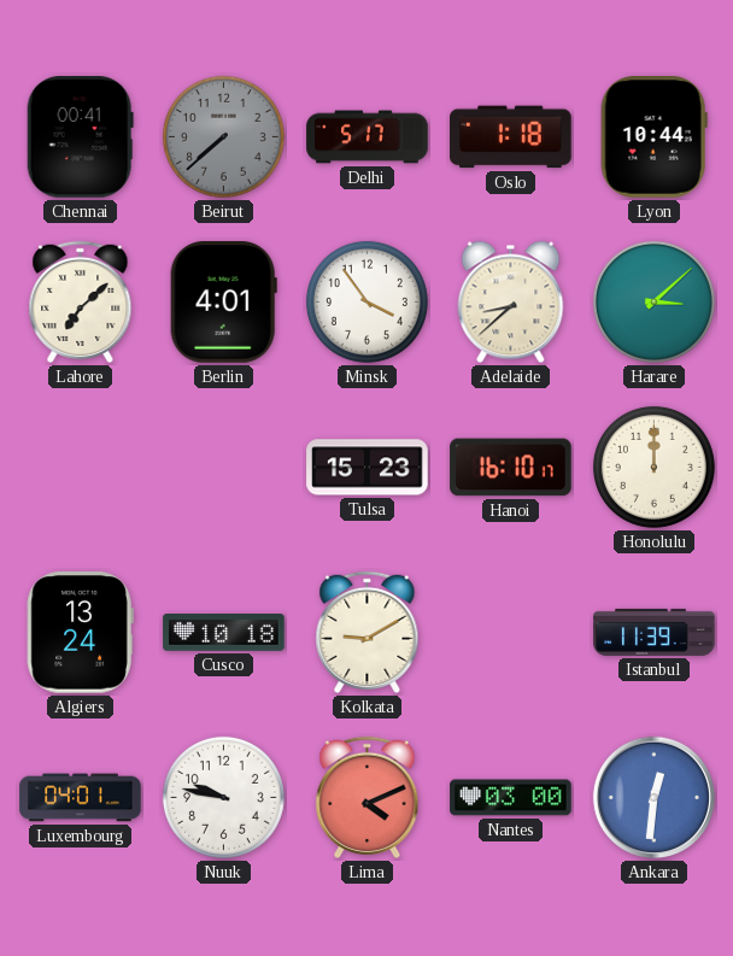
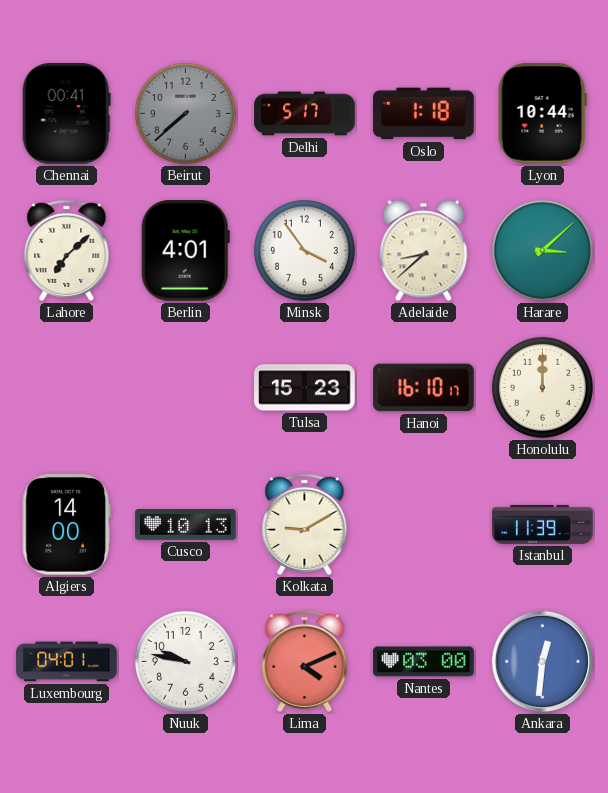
Algiers: 13:24 -> 14:00 (66, 525)
Cusco: 10:18 -> 10:13 (186, 525)
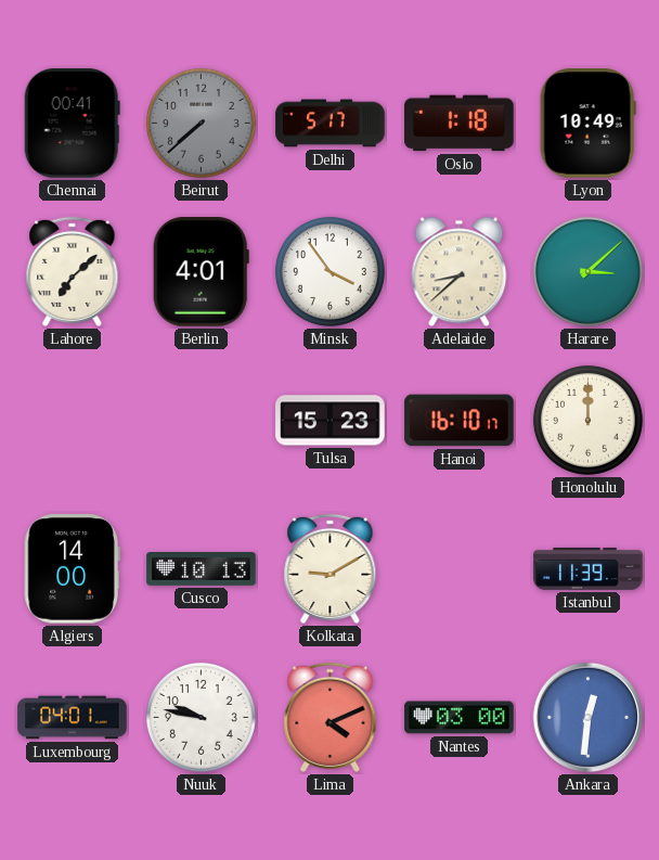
Lyon: 10:44 -> 10:49 (587, 124)
